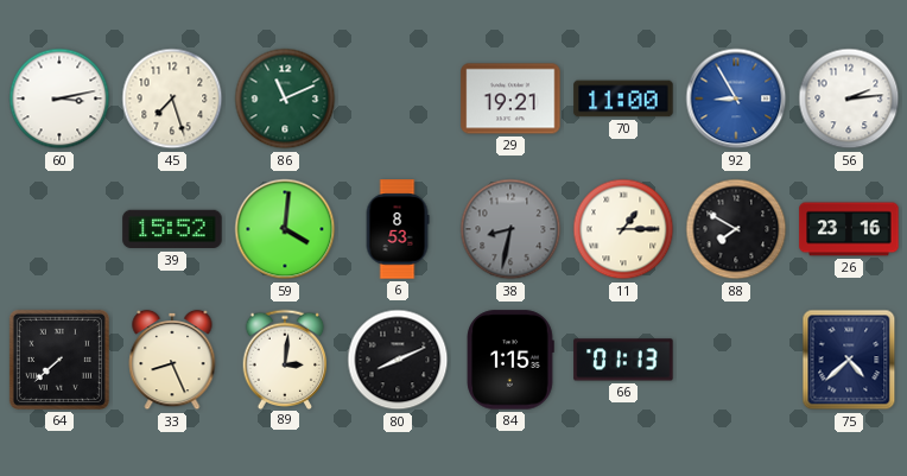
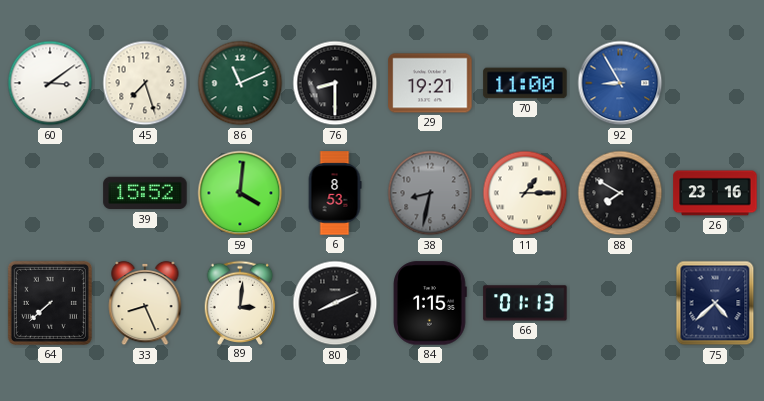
60: 3:13 -> 3:09 (50, 83)
76: none -> 8:30 (335, 83)
56: 2:14 -> none (849, 99)
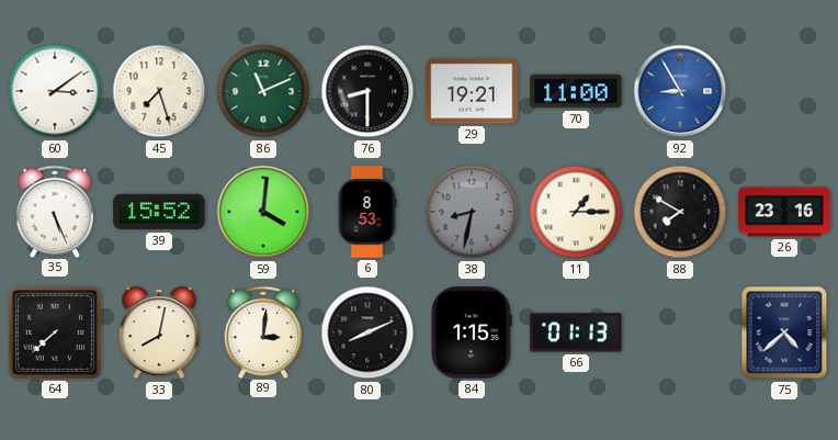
35: none -> 5:26 (55, 211)
33: 8:26 -> 8:02 (159, 332)
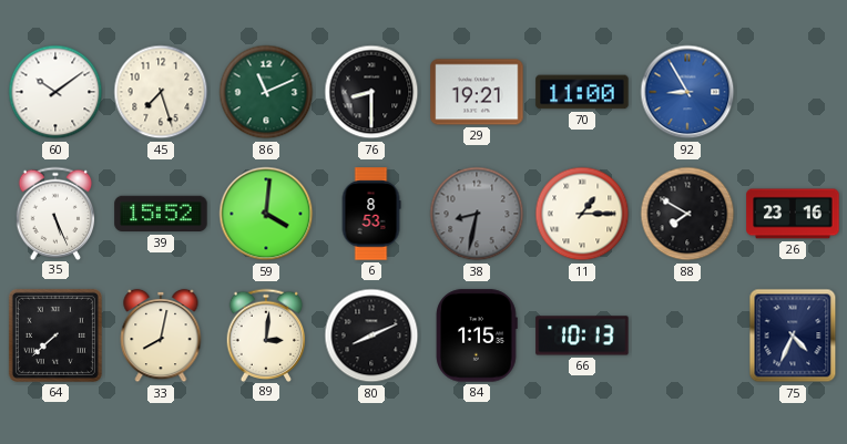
60: 3:09 -> 10:09 (55, 92)
66: 01:13 -> 10:13 (582, 335)
75: 4:38 -> 4:34 (793, 335)
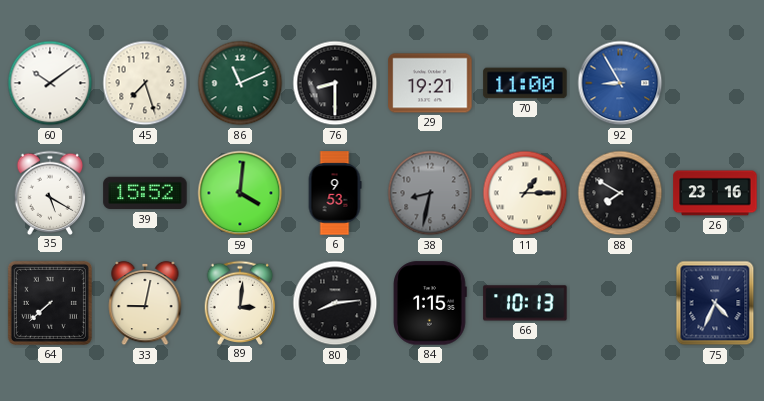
35: 5:26 -> 5:20 (50, 192)
6: 8:53 -> 9:53 (335, 193)
33: 8:02 -> 9:02 (145, 303)
80: 8:11 -> 8:14 (335, 303)
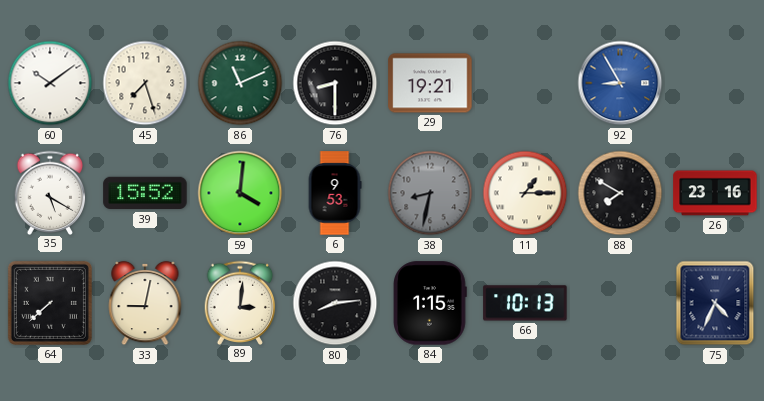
70: 11:00 -> none (525, 83)
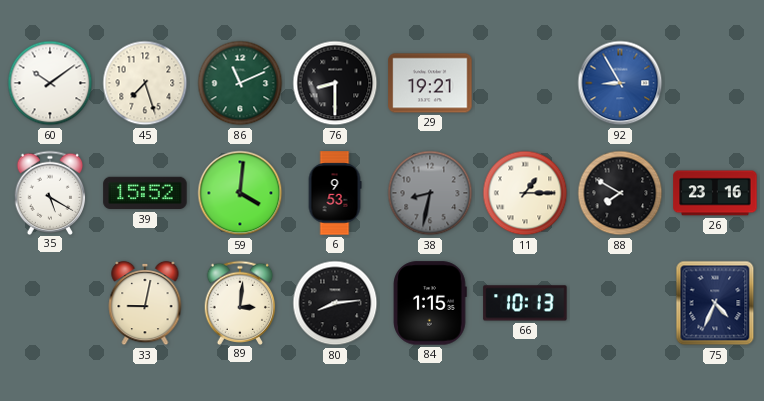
64: 7:38 -> none (50, 303)
